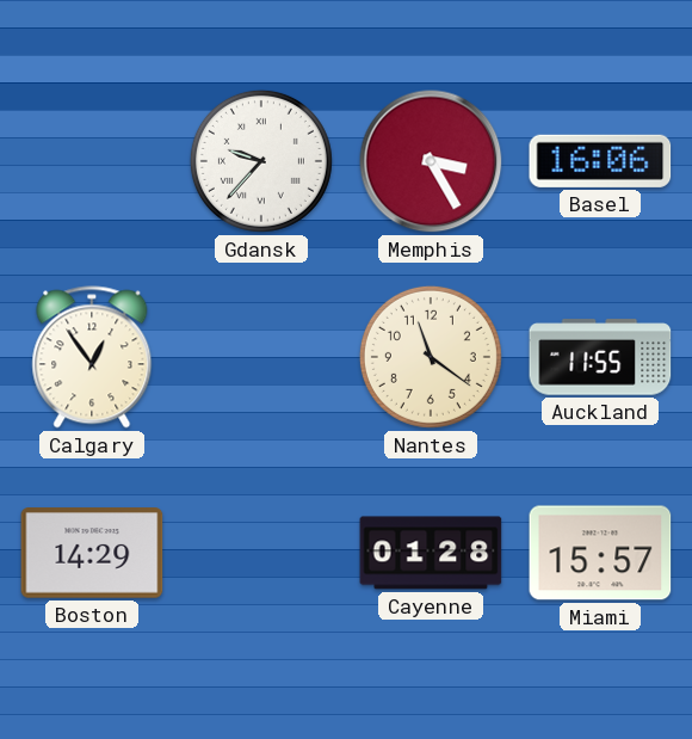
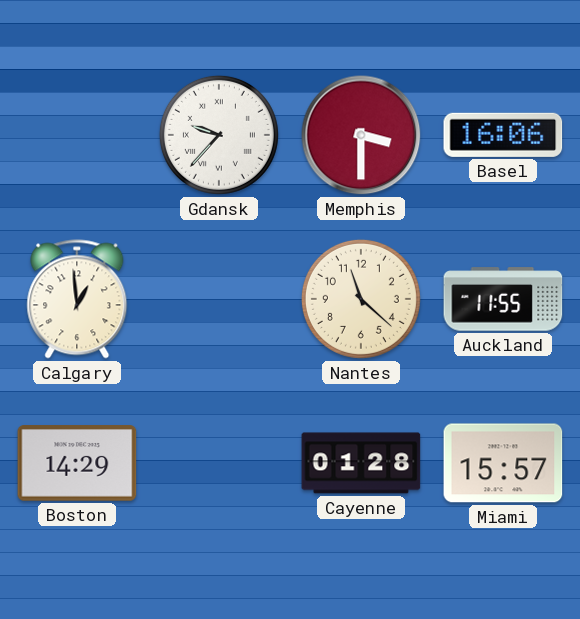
Memphis: 3:25 -> 3:30 (361, 135)
Calgary: 12:54 -> 12:59 (77, 299)
Nantes: 11:21 -> 11:22 (361, 299)
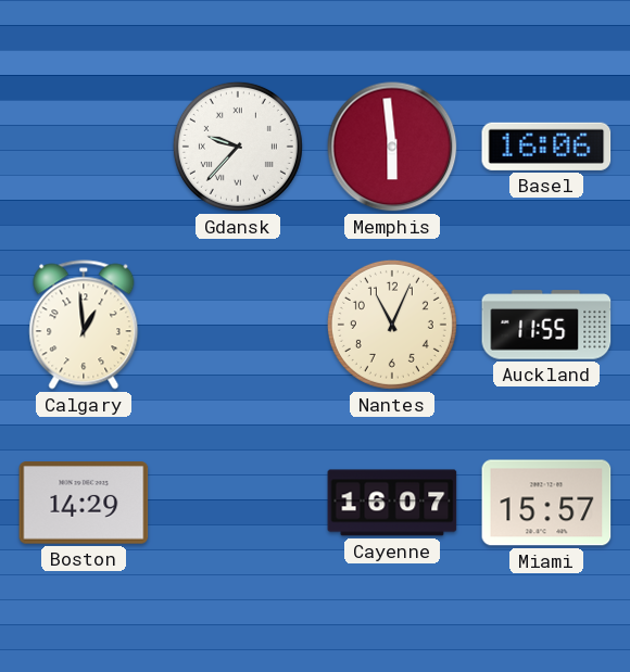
Memphis: 3:30 -> 5:59 (392, 147)
Nantes: 11:22 -> 11:04 (392, 325)
Cayenne: 01:28 -> 16:07 (392, 503)
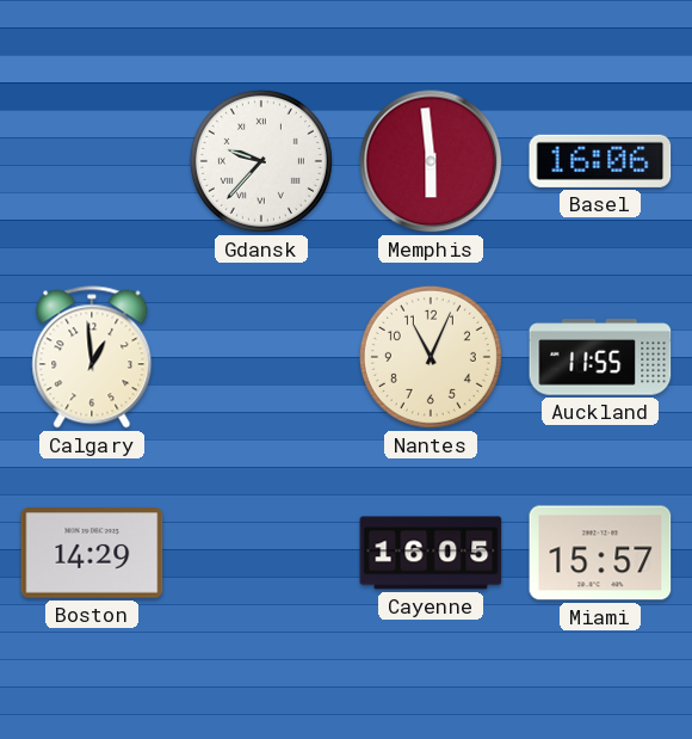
Cayenne: 16:07 -> 16:05 (431, 553)
